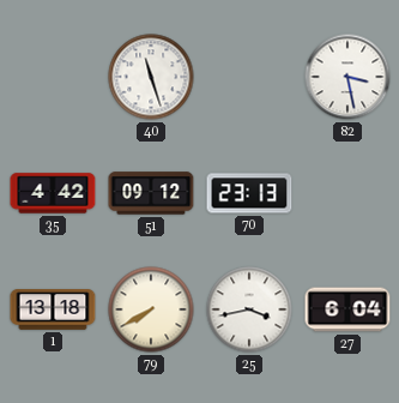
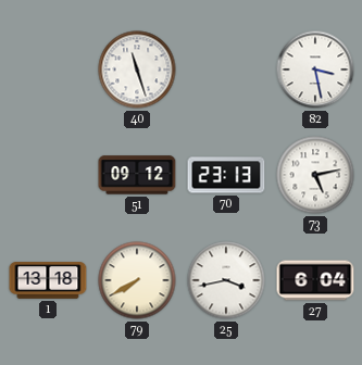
35: 4:42 -> none (53, 193)
73: none -> 5:13 (315, 175)
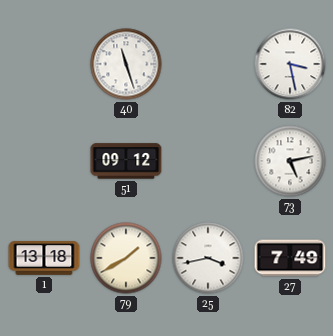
70: 23:13 -> none (226, 175)
79: 7:40 -> 1:40 (126, 258)
27: 6:04 -> 7:49 (290, 258)
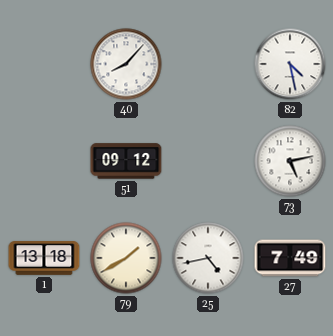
40: 11:27 -> 8:07 (126, 64)
82: 3:28 -> 4:28 (290, 64)
25: 3:43 -> 4:43 (208, 258)
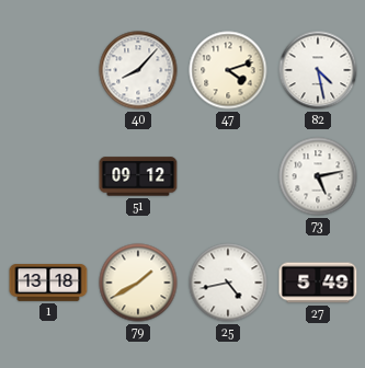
47: none -> 4:12 (228, 70)
27: 7:49 -> 5:49 (318, 283)
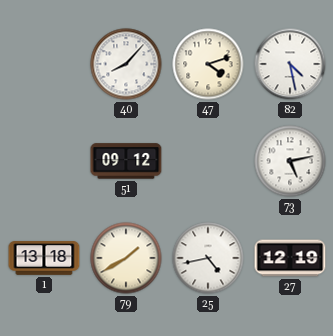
27: 5:49 -> 12:19 (290, 258)
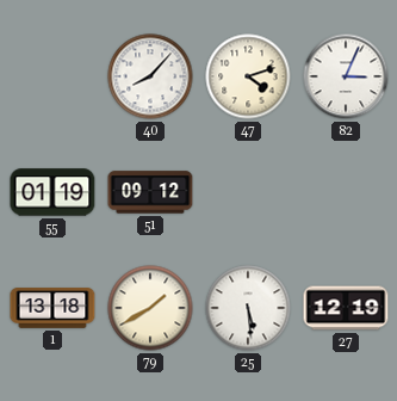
82: 4:28 -> 3:04 (346, 76)
55: none -> 01:19 (52, 192)
73: 5:13 -> none (290, 161)
25: 4:43 -> 5:29 (248, 308)
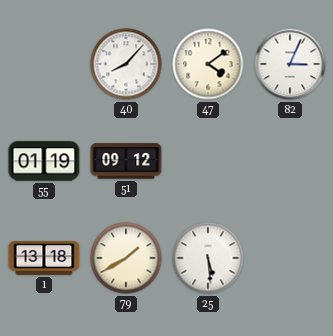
47: 4:12 -> 4:09 (208, 64)
27: 12:19 -> none (346, 308)
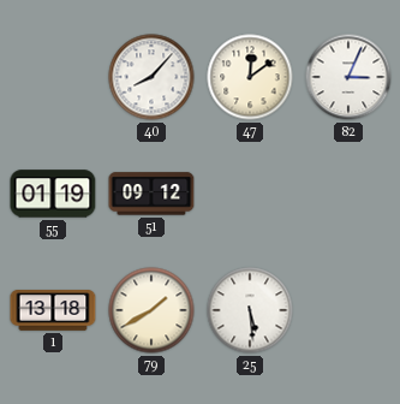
47: 4:09 -> 12:09 (250, 77)
